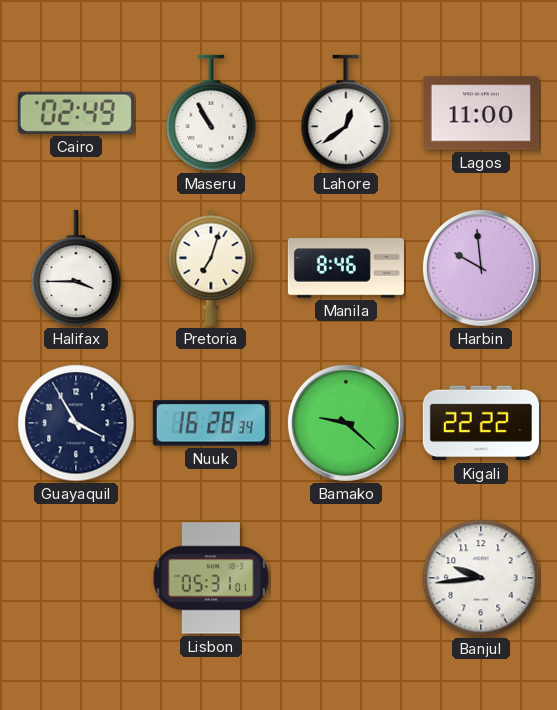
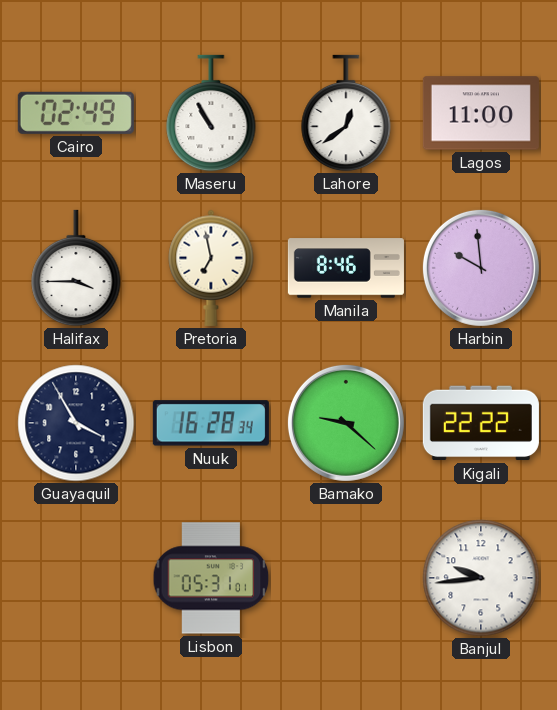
Pretoria: 7:03 -> 6:58 (211, 268)
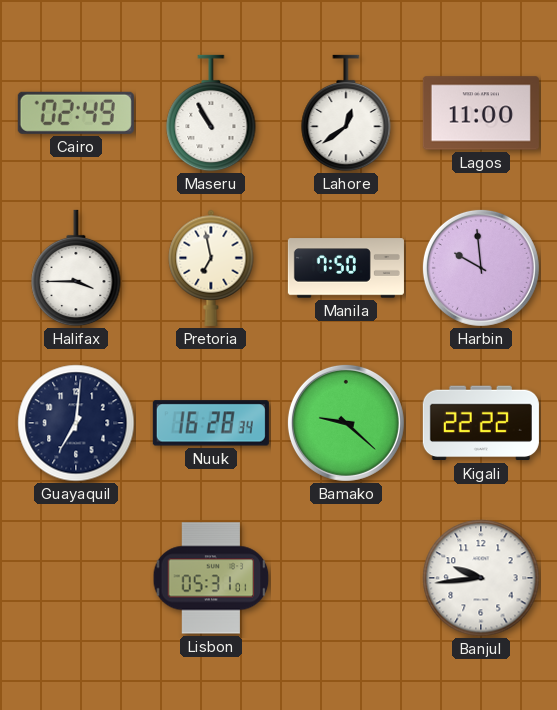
Manila: 8:46 -> 7:50 (346, 268)
Guayaquil: 3:55 -> 7:01 (76, 423)
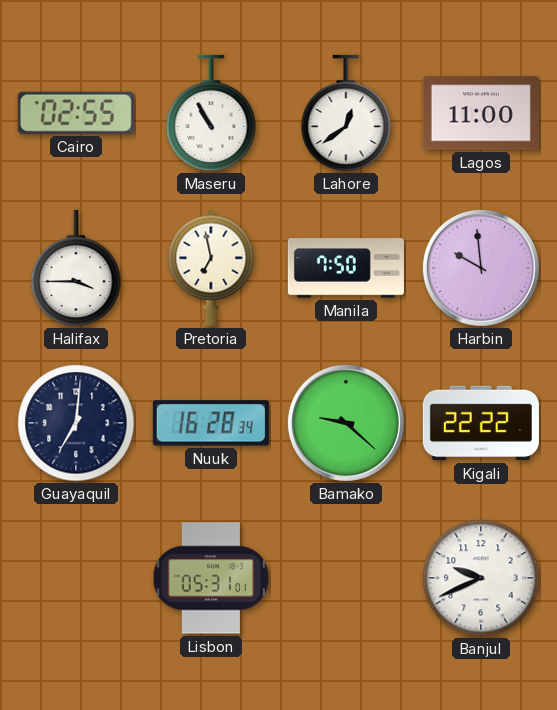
Cairo: 02:49 -> 02:55 (76, 113)
Banjul: 9:44 -> 9:41 (481, 578)
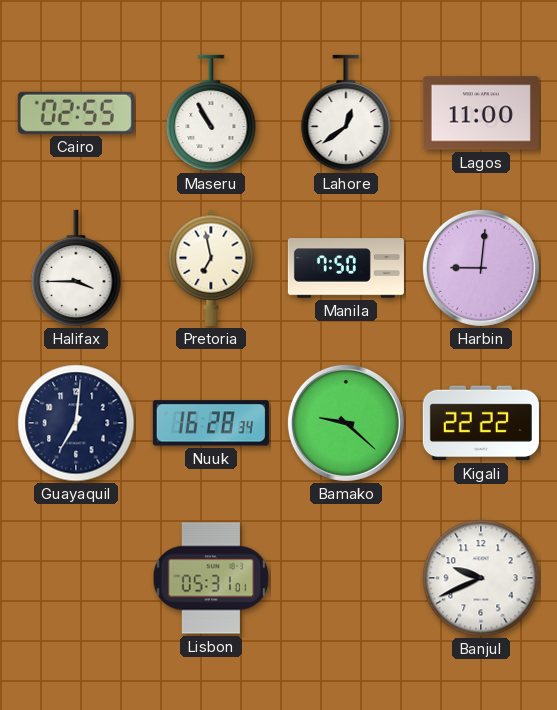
Harbin: 9:59 -> 9:01 (481, 268)
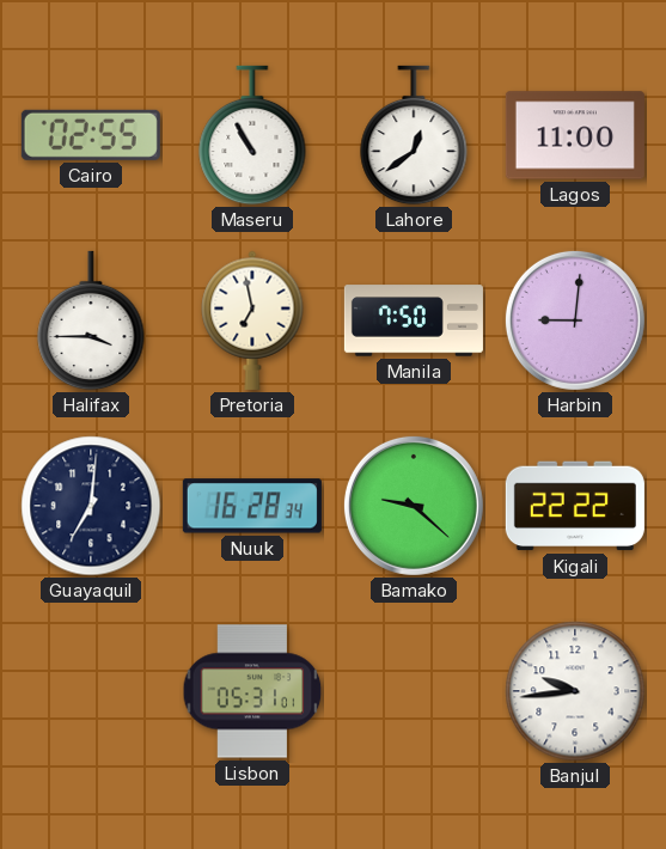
Banjul: 9:41 -> 9:44 (575, 691)
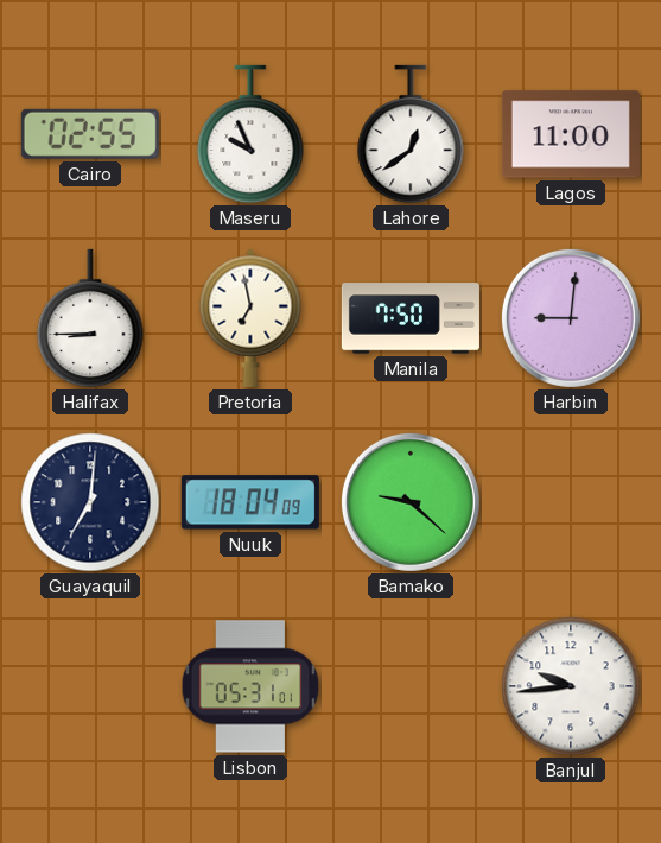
Maseru: 10:55 -> 9:56 (250, 134)
Halifax: 3:45 -> 8:45 (90, 318)
Nuuk: 16:28 -> 18:04 (250, 502)
Kigali: 22:22 -> none (575, 506)
